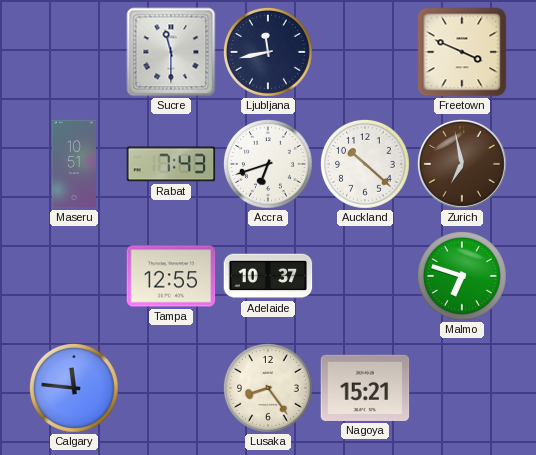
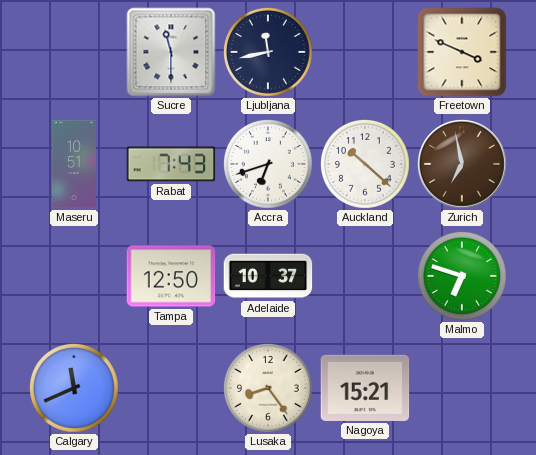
Tampa: 12:55 -> 12:50 (171, 276)
Calgary: 11:46 -> 11:41 (74, 388)
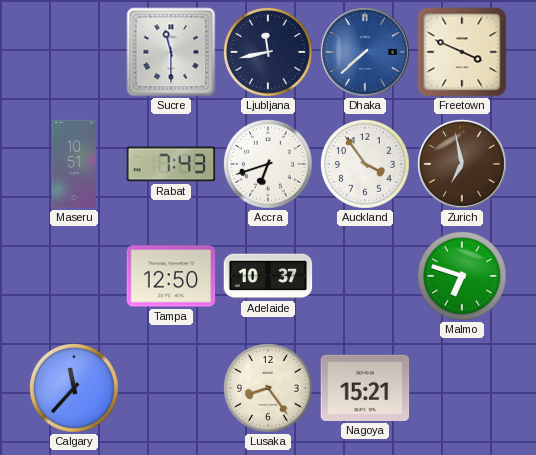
Dhaka: none -> 7:38 (366, 53)
Auckland: 10:22 -> 3:54 (365, 164)
Calgary: 11:41 -> 11:37 (74, 388)
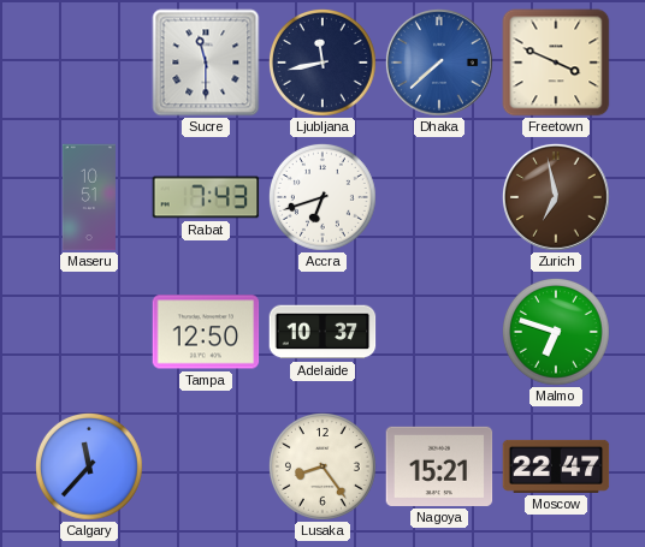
Auckland: 3:54 -> none (365, 164)
Moscow: none -> 22:47 (556, 466)
